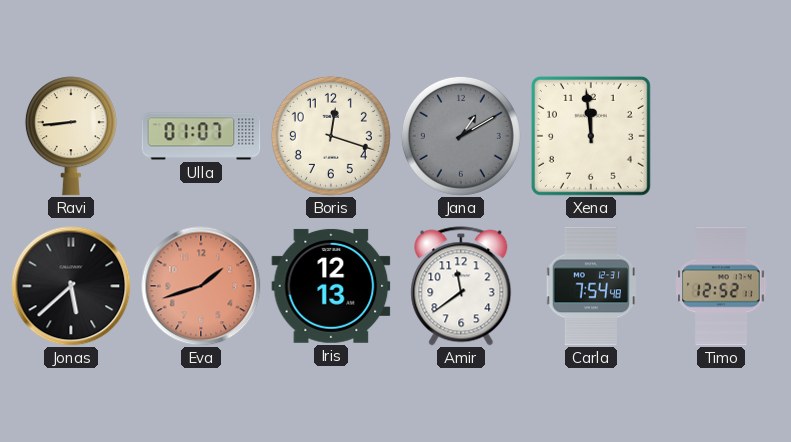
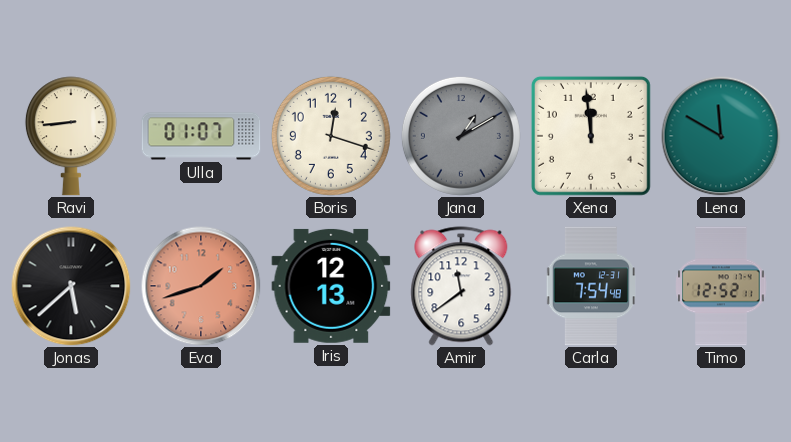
Lena: none -> 11:50 (721, 136)
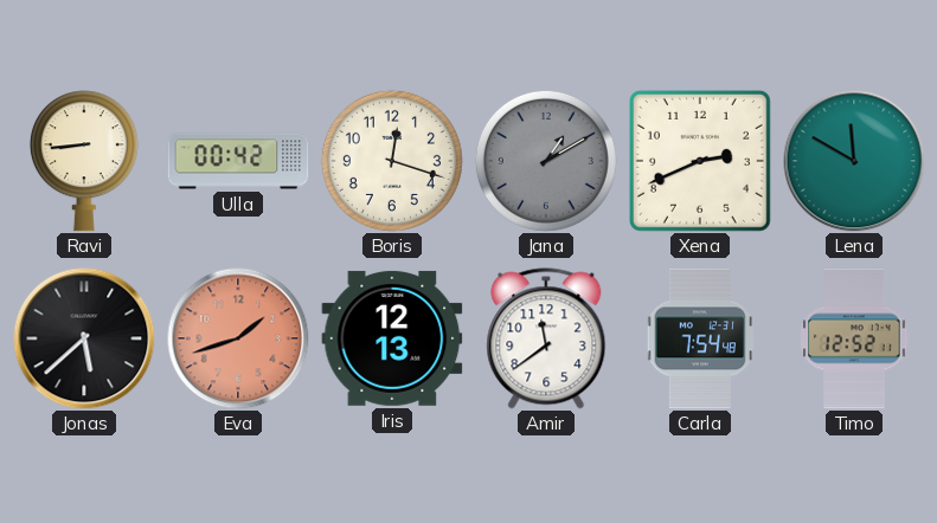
Ulla: 01:07 -> 00:42 (238, 161)
Xena: 11:59 -> 2:41 (700, 161)
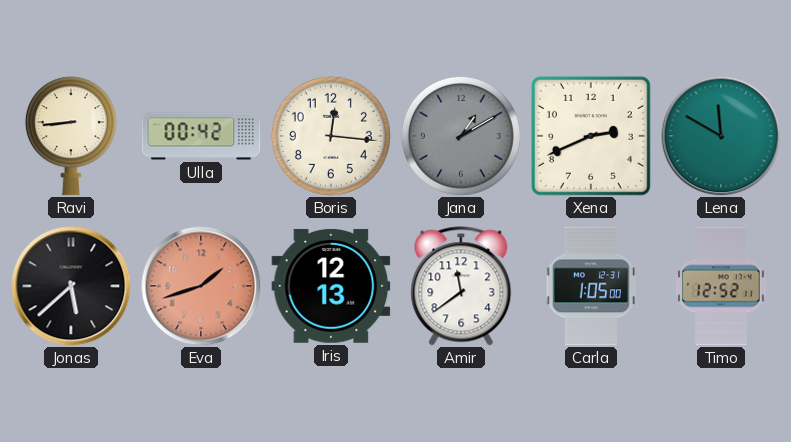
Boris: 12:18 -> 12:16 (331, 136)
Carla: 7:54 -> 1:05 (591, 286)
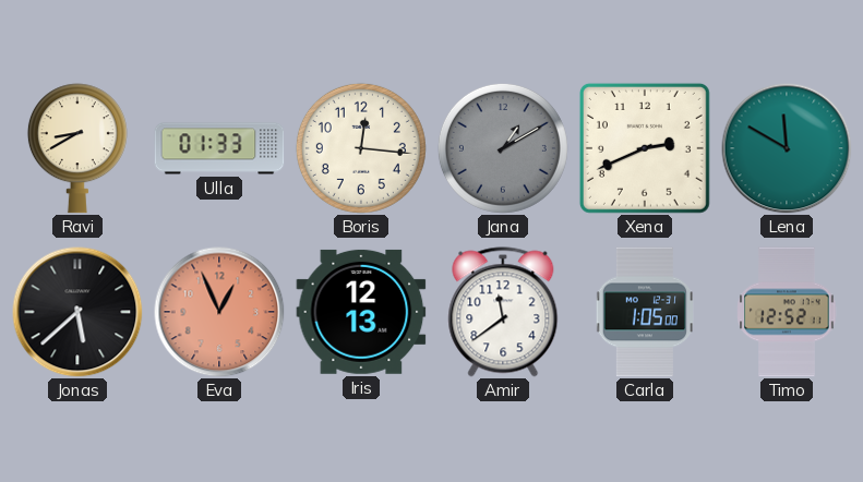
Ravi: 8:44 -> 8:40 (77, 148)
Ulla: 00:42 -> 01:33 (219, 148)
Eva: 1:42 -> 12:56 (219, 312)
